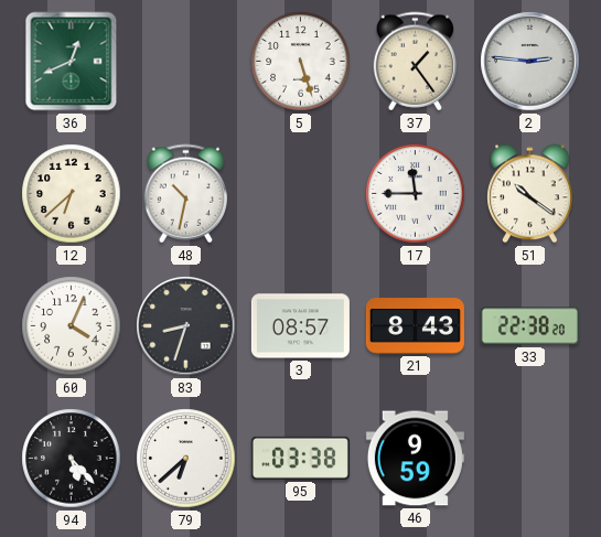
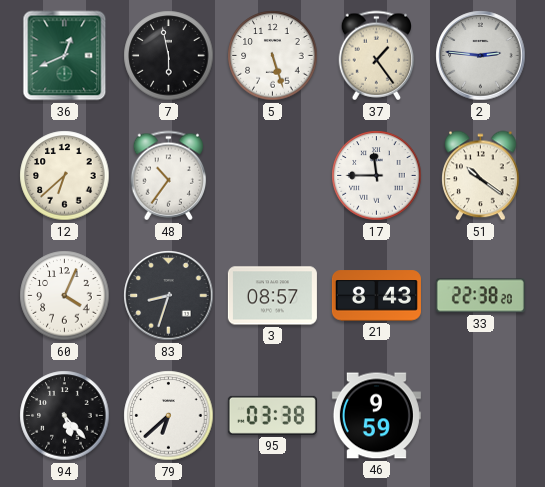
7: none -> 5:58 (169, 56)
48: 10:32 -> 10:36 (169, 176)
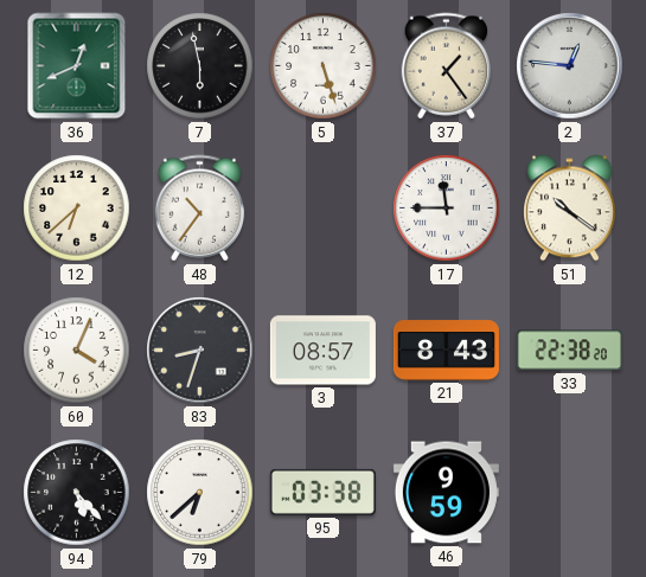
2: 2:46 -> 12:46 (570, 66)
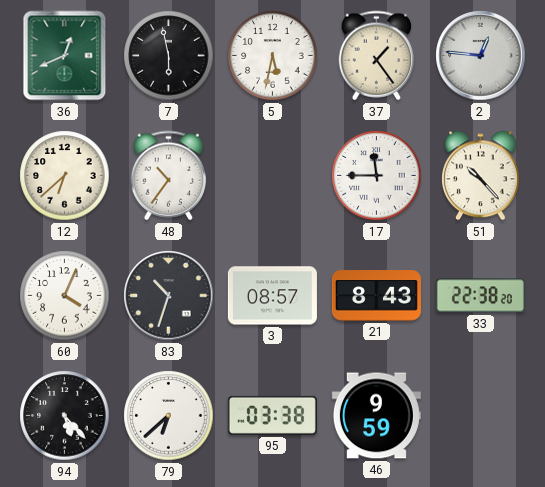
5: 5:27 -> 5:32 (273, 56)
51: 10:21 -> 10:23 (481, 176)
83: 8:33 -> 10:33 (169, 296)
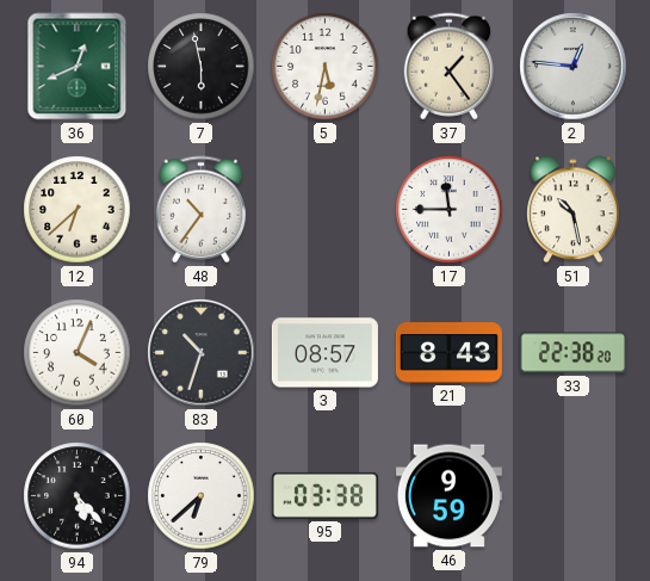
51: 10:23 -> 10:28 (574, 210)
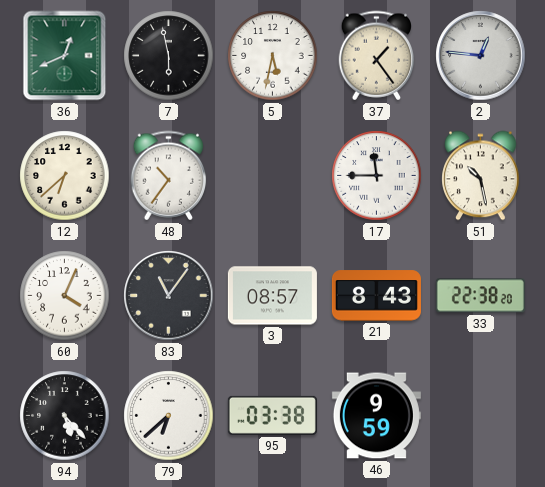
83: 10:33 -> 11:06 (169, 296)
